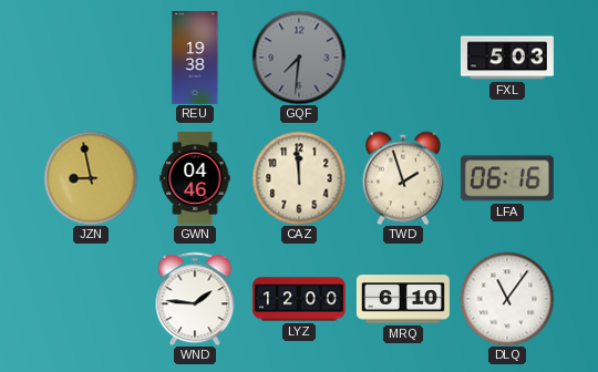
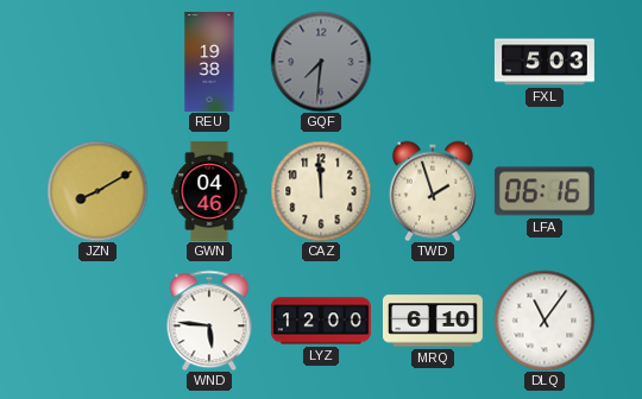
JZN: 8:58 -> 8:10 (97, 191)
WND: 1:46 -> 5:46 (209, 321)
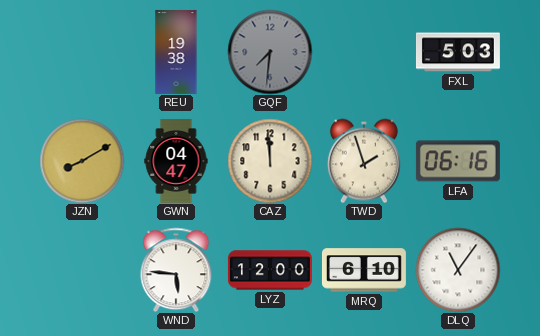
GWN: 04:46 -> 04:47 (176, 161)
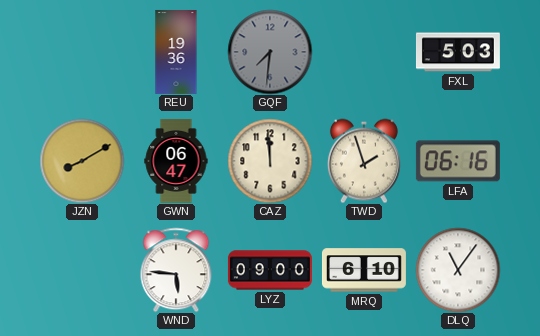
REU: 19:38 -> 19:36 (176, 52)
GWN: 04:47 -> 06:47 (176, 161)
LYZ: 12:00 -> 09:00 (270, 270)
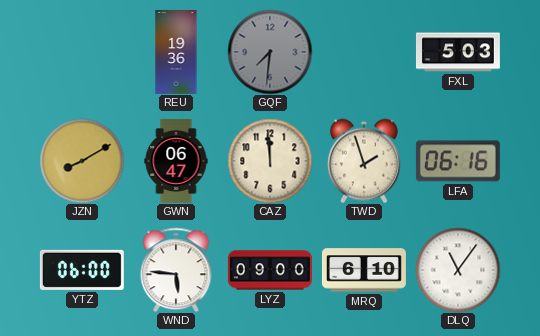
YTZ: none -> 06:00 (82, 270)
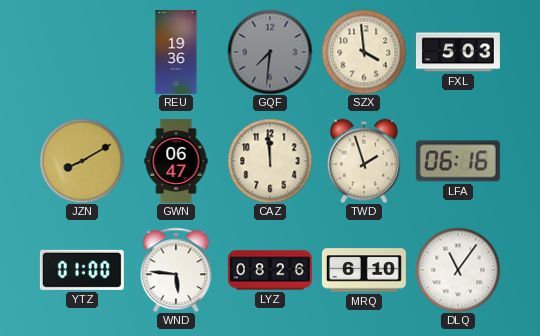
SZX: none -> 3:59 (364, 52)
YTZ: 06:00 -> 01:00 (82, 270)
LYZ: 09:00 -> 08:26 (270, 270)
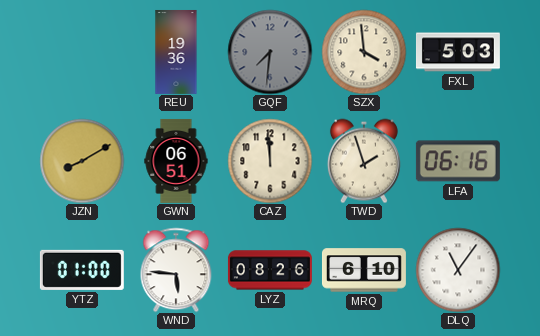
GWN: 06:47 -> 06:51 (176, 161)
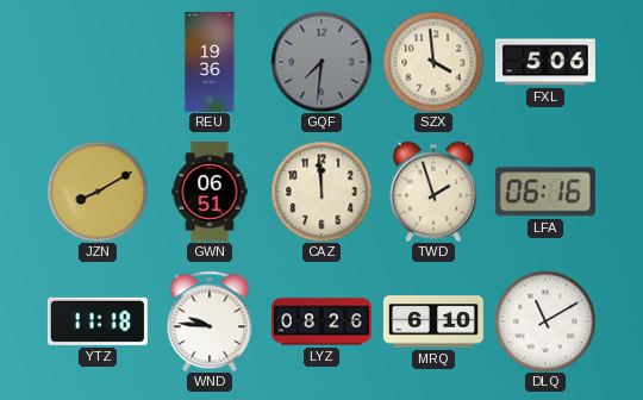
FXL: 5:03 -> 5:06 (545, 62)
YTZ: 01:00 -> 11:18 (98, 321)
WND: 5:46 -> 9:46 (210, 321)
DLQ: 11:06 -> 11:10 (545, 321)
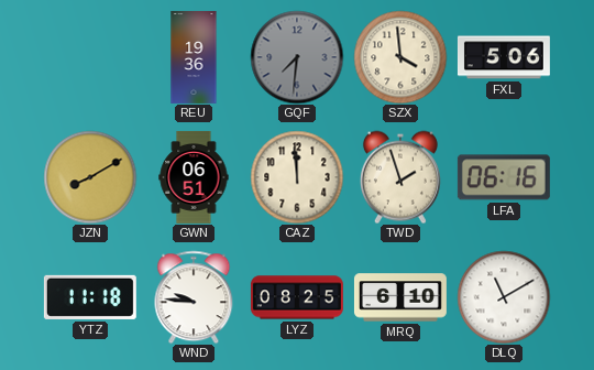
LYZ: 08:26 -> 08:25 (297, 297)
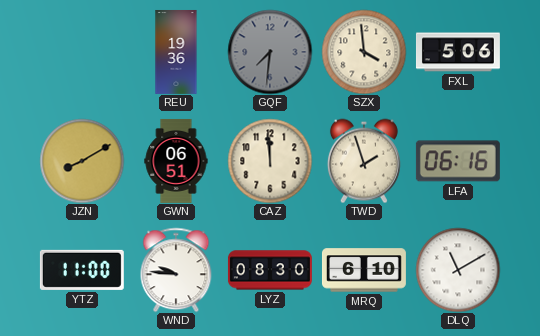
YTZ: 11:18 -> 11:00 (82, 270)
LYZ: 08:25 -> 08:30 (270, 270)
